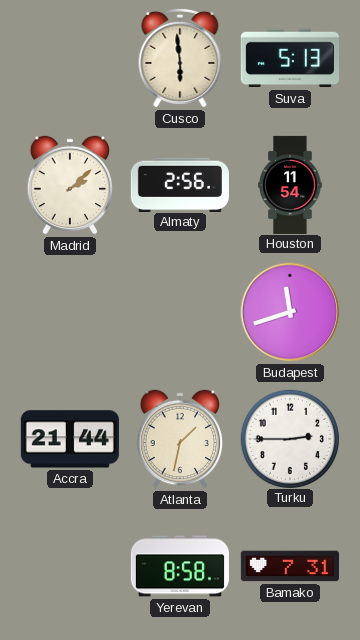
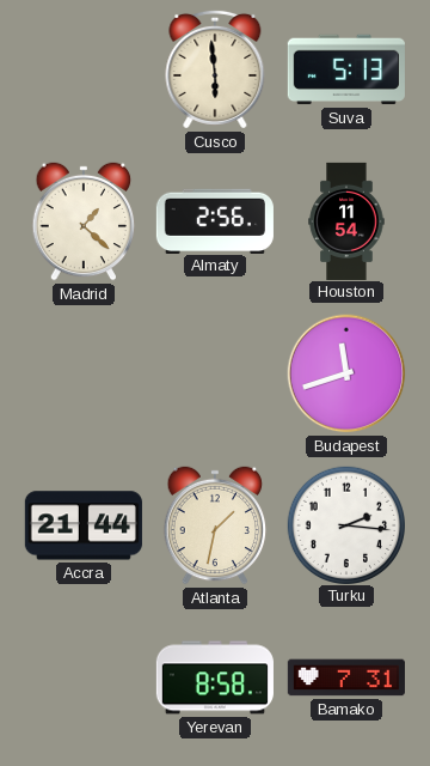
Madrid: 2:08 -> 1:22 (84, 221)
Turku: 2:45 -> 2:16 (345, 524)
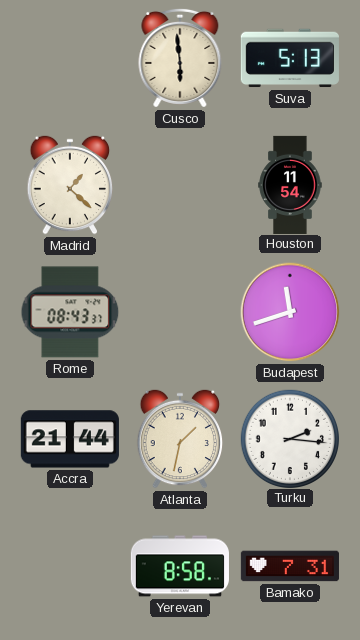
Almaty: 2:56 -> none (215, 220)
Rome: none -> 08:43 (70, 312)
